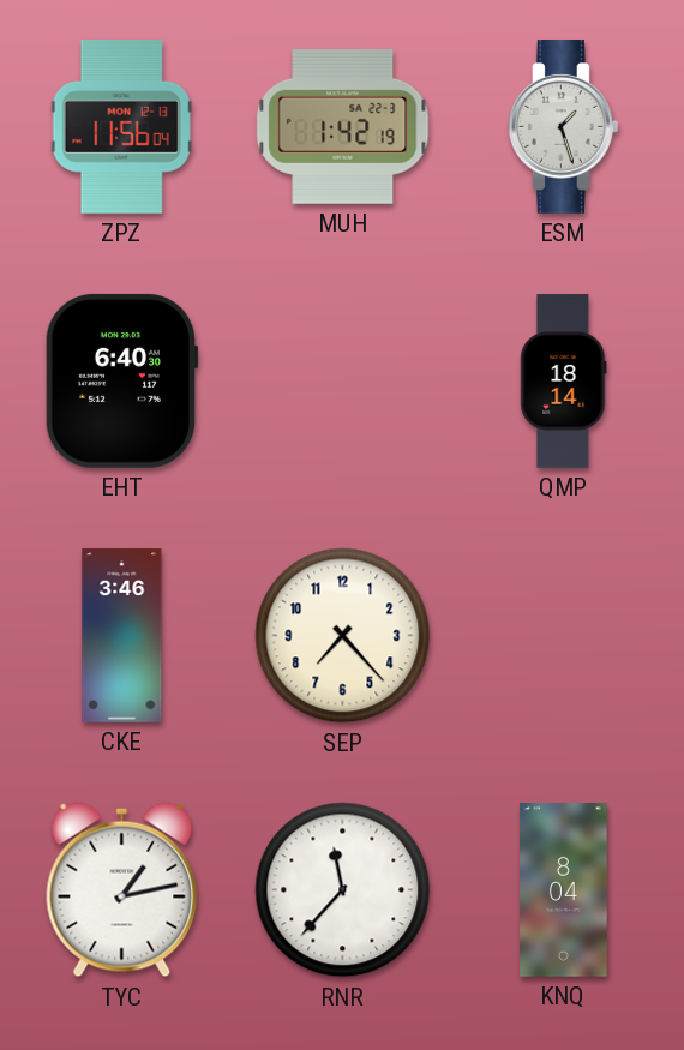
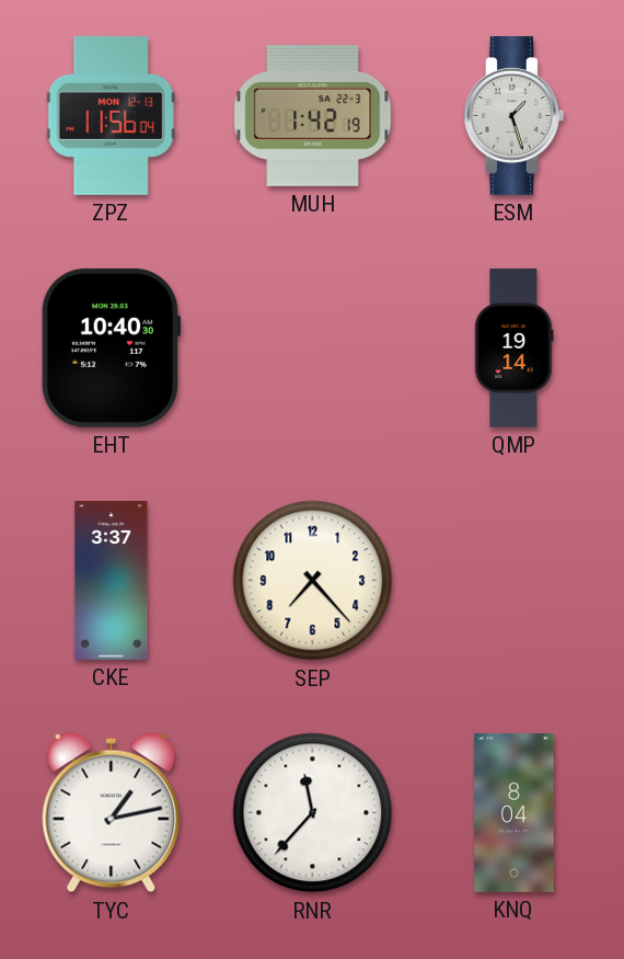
EHT: 6:40 -> 10:40 (111, 347)
QMP: 18:14 -> 19:14 (515, 349)
CKE: 3:46 -> 3:37 (112, 581)
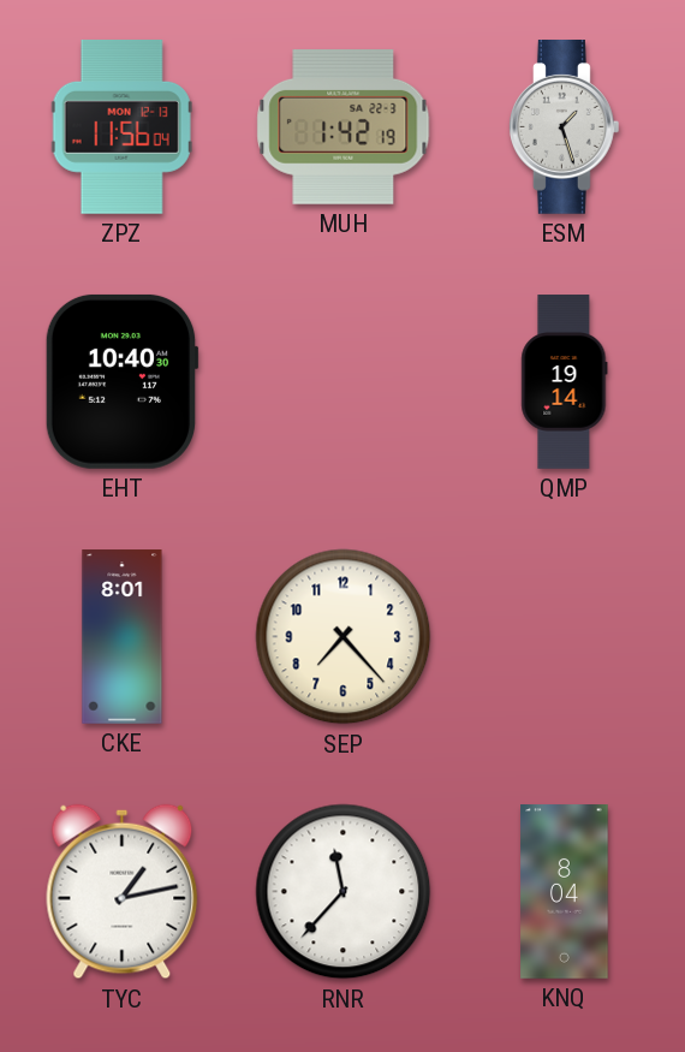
CKE: 3:37 -> 8:01 (123, 637)
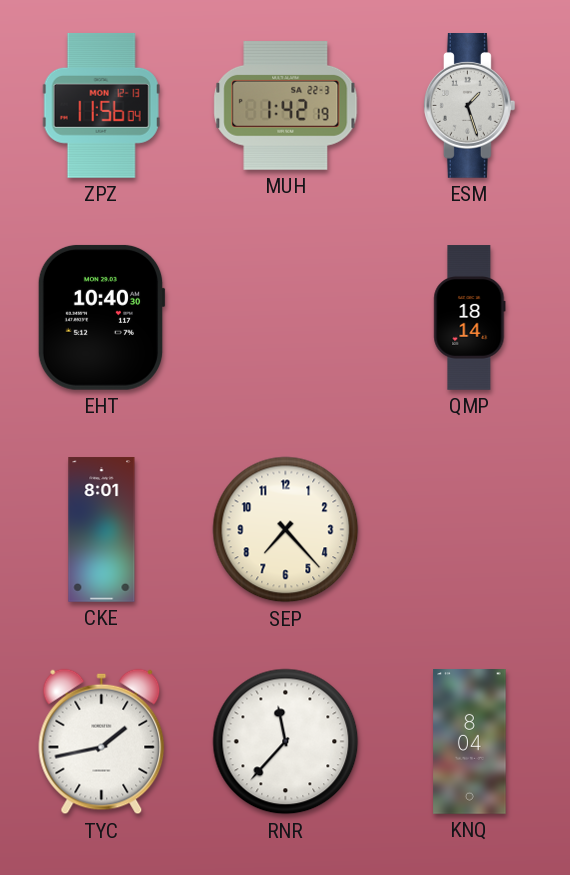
QMP: 19:14 -> 18:14 (470, 318)
TYC: 1:13 -> 1:43 (102, 742)
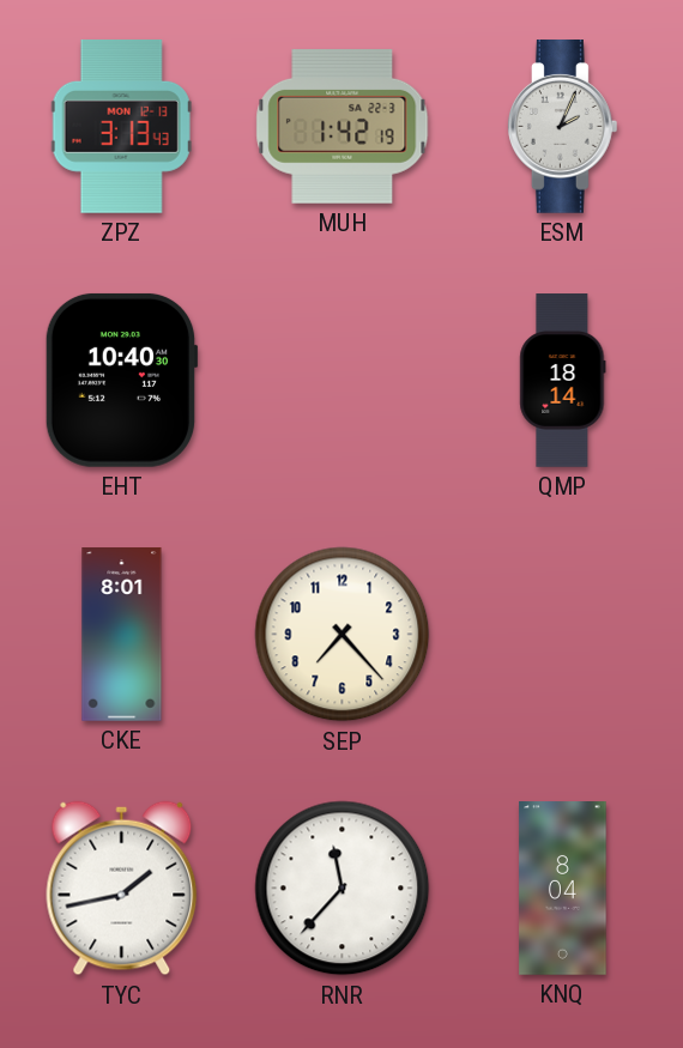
ZPZ: 11:56 -> 3:13 (121, 126)
ESM: 1:27 -> 2:04 (562, 127)
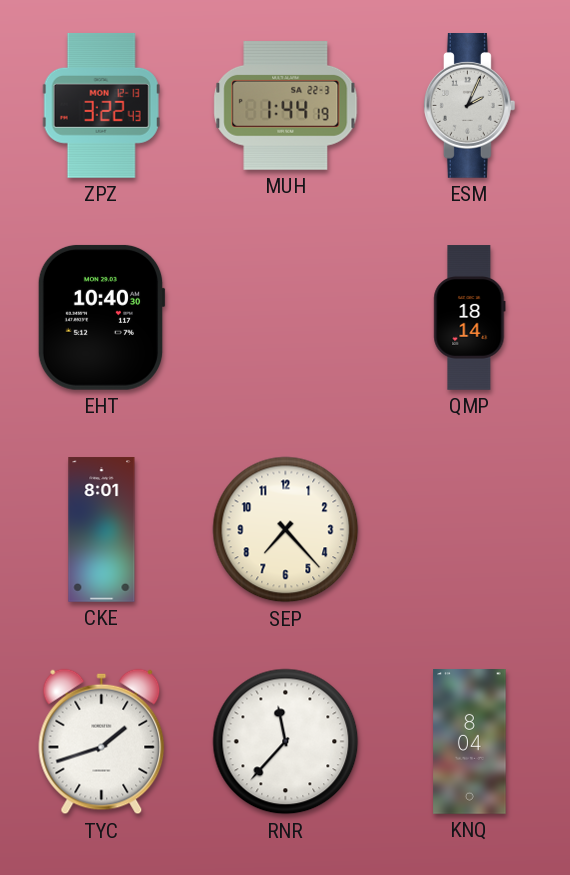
ZPZ: 3:13 -> 3:22 (101, 105)
MUH: 1:42 -> 1:44 (286, 105)
TYC: 1:43 -> 1:42 (102, 742)
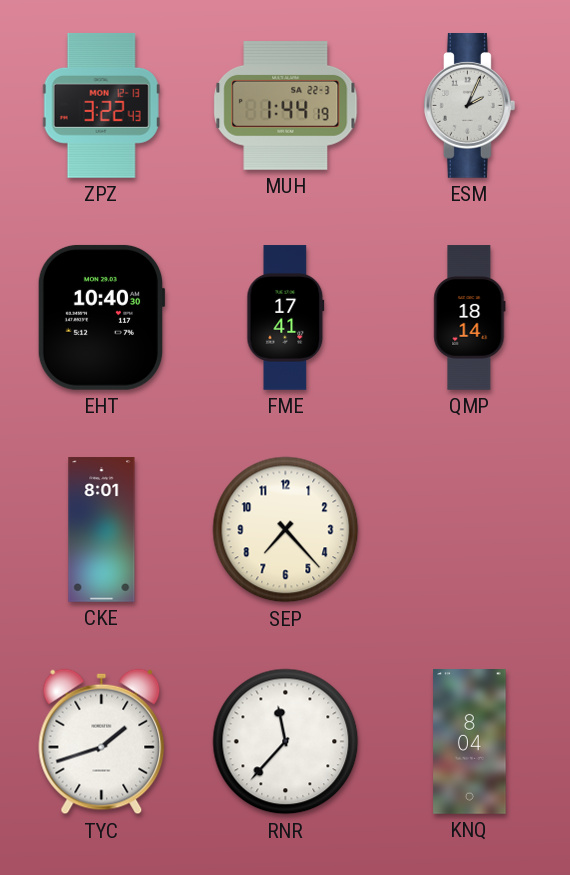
FME: none -> 17:41 (286, 318)
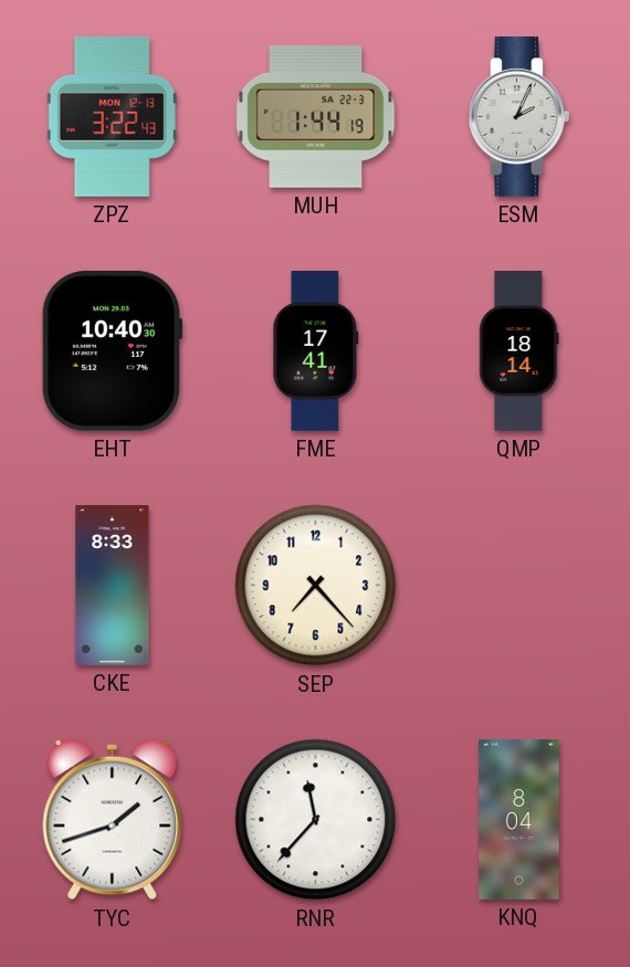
CKE: 8:01 -> 8:33 (113, 586)
